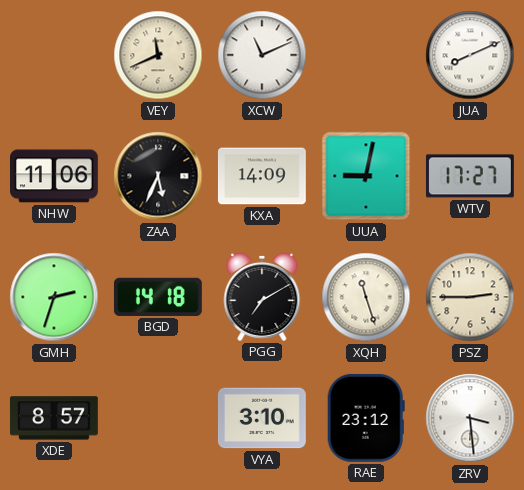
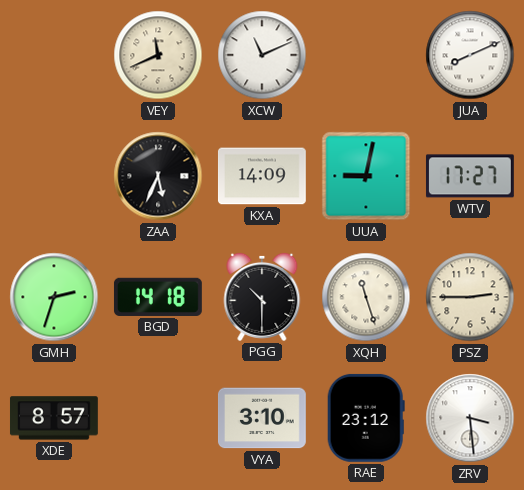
NHW: 11:06 -> none (55, 176)
PGG: 7:10 -> 10:30 (262, 297)
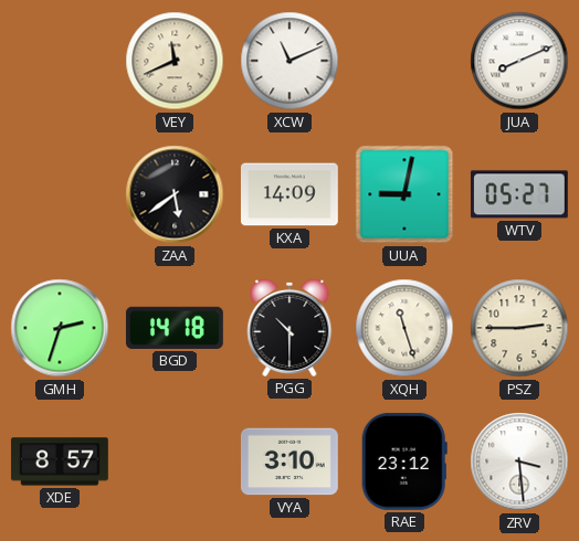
ZAA: 5:34 -> 5:39 (175, 194)
WTV: 17:27 -> 05:27 (519, 194)
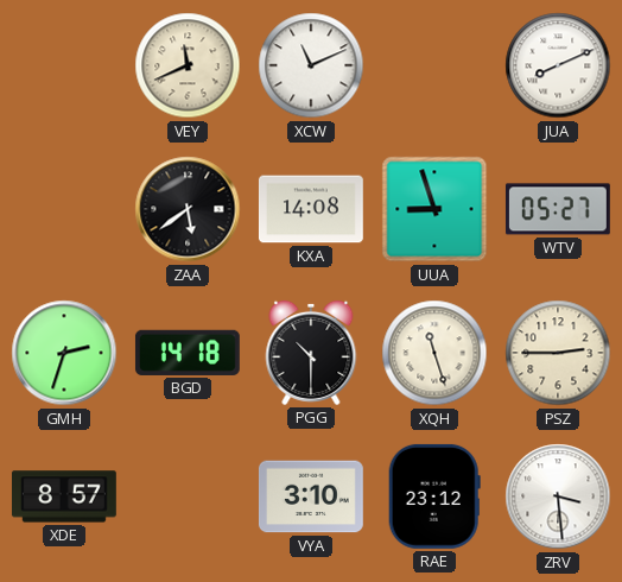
KXA: 14:09 -> 14:08 (311, 209)
UUA: 9:02 -> 8:57 (434, 209)
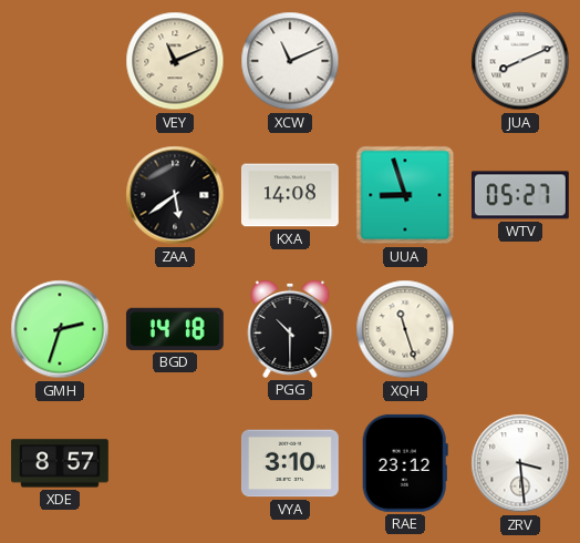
VEY: 11:41 -> 11:11 (175, 61)
PSZ: 2:45 -> none (558, 353)
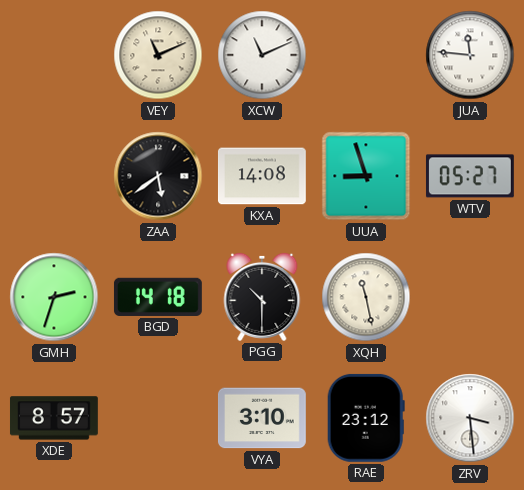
JUA: 8:11 -> 11:46 (470, 55)
XQH: 11:27 -> 11:28 (366, 297)
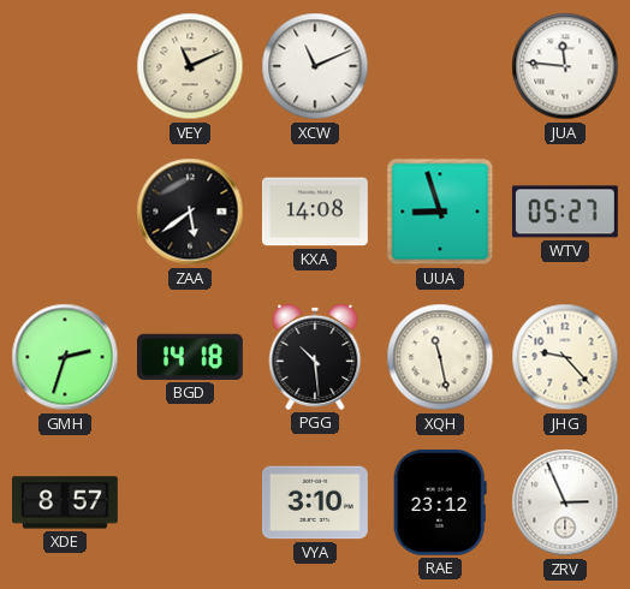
PGG: 10:30 -> 10:29 (315, 357)
JHG: none -> 9:23 (565, 357)
ZRV: 3:29 -> 2:56 (565, 502)
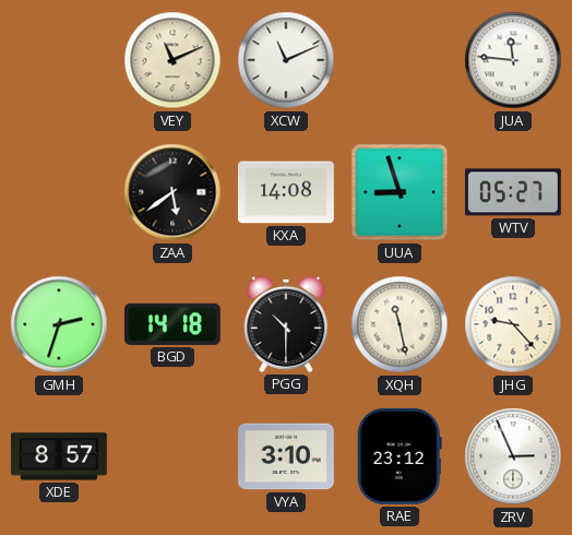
PGG: 10:29 -> 10:30 (286, 324)
